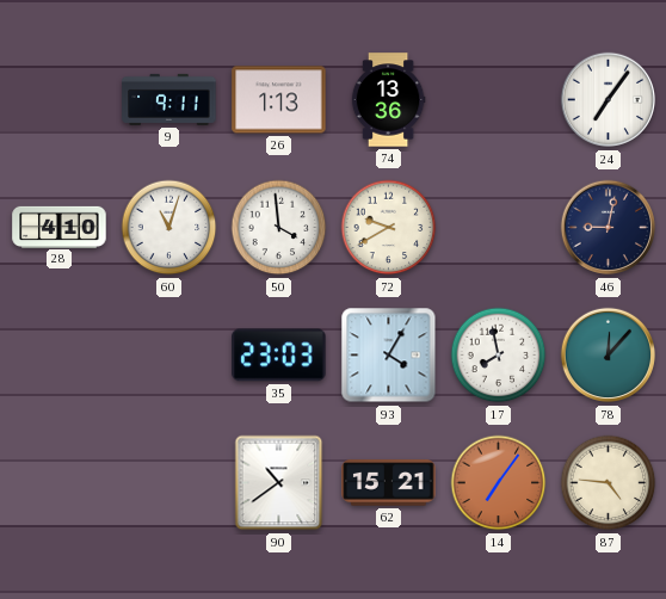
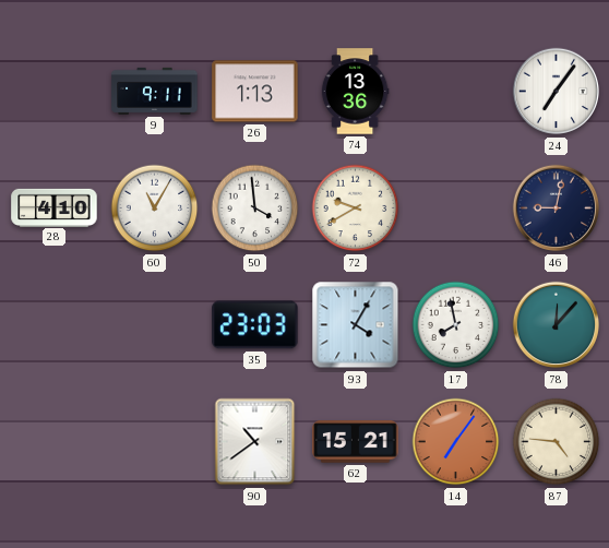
60: 11:03 -> 11:05 (155, 209)
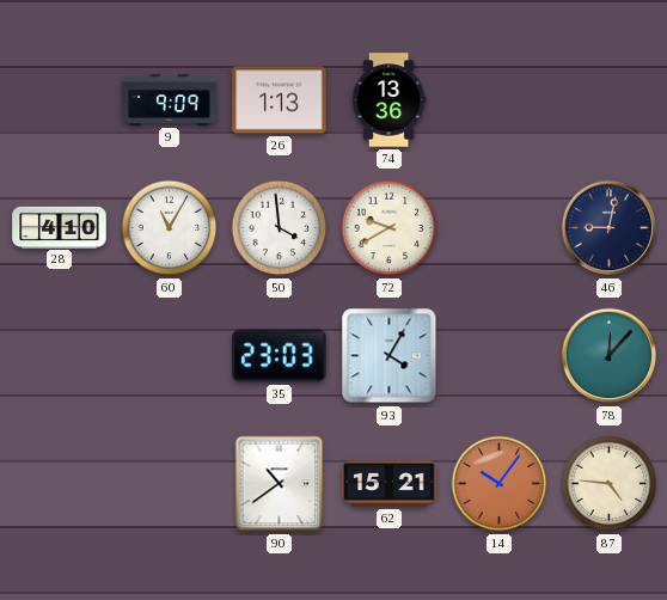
9: 9:11 -> 9:09 (170, 99)
24: 7:06 -> none (557, 92)
17: 7:58 -> none (456, 325)
14: 7:06 -> 10:06 (500, 484)
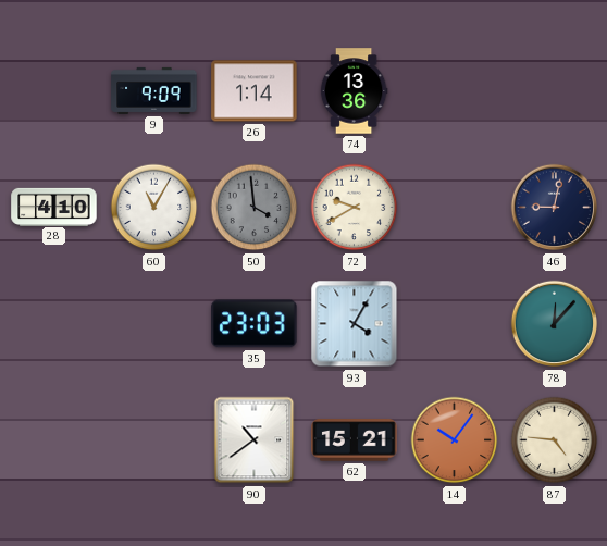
26: 1:13 -> 1:14 (255, 91)
50 dial: white -> grey (255, 208)
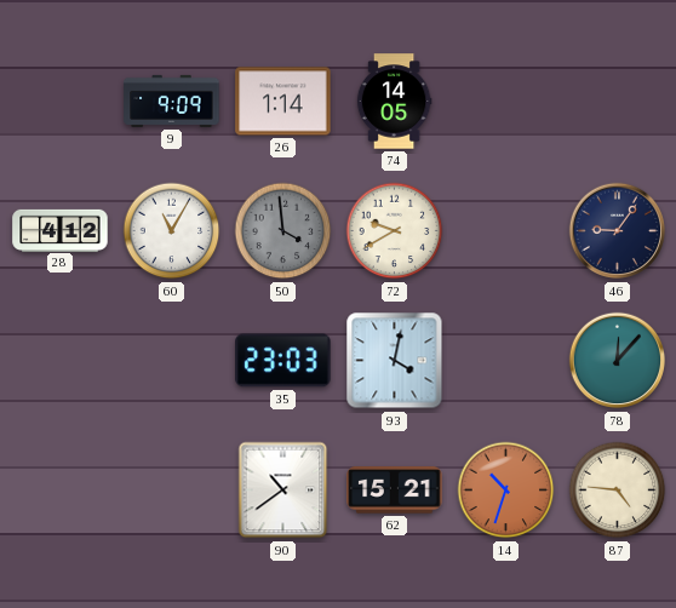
74: 13:36 -> 14:05 (394, 102)
28: 4:10 -> 4:12 (61, 230)
46: 9:02 -> 9:06 (618, 231)
93: 4:05 -> 4:02 (395, 361)
14: 10:06 -> 10:33 (506, 491)
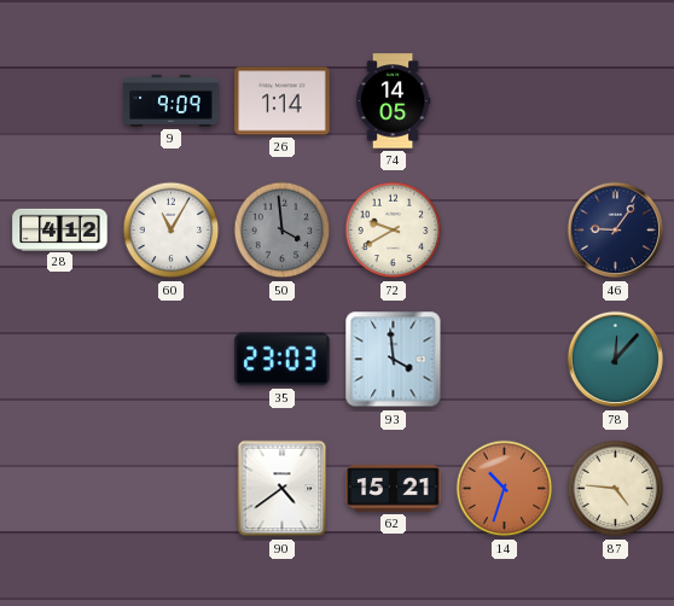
93: 4:02 -> 3:59 (394, 360)
90: 10:39 -> 4:39 (283, 489)
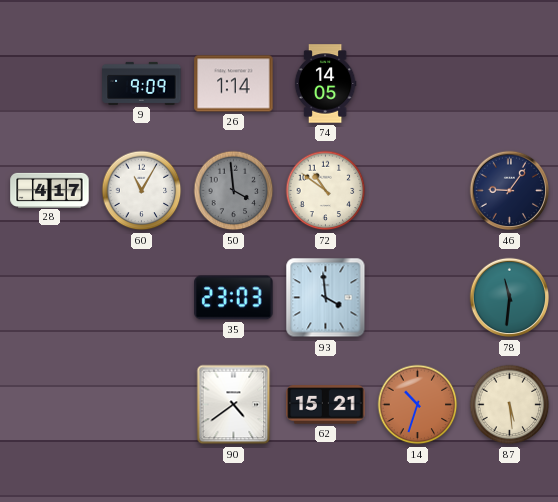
28: 4:12 -> 4:17 (50, 190)
72: 9:40 -> 10:51 (326, 191)
78: 12:07 -> 11:31 (510, 298)
87: 4:46 -> 5:29 (510, 405)
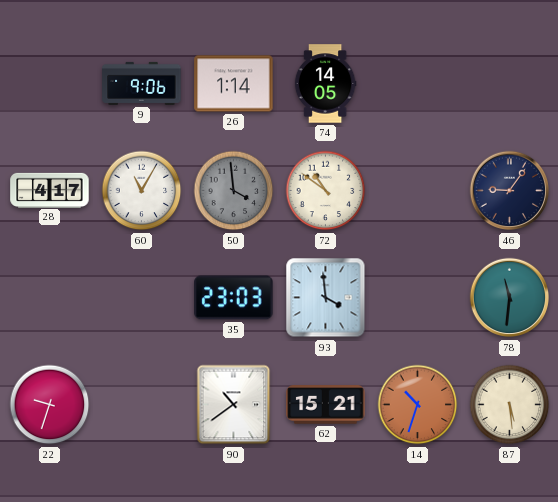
9: 9:09 -> 9:06 (142, 83)
22: none -> 9:33 (50, 405)
90: 4:39 -> 10:39 (234, 405)
